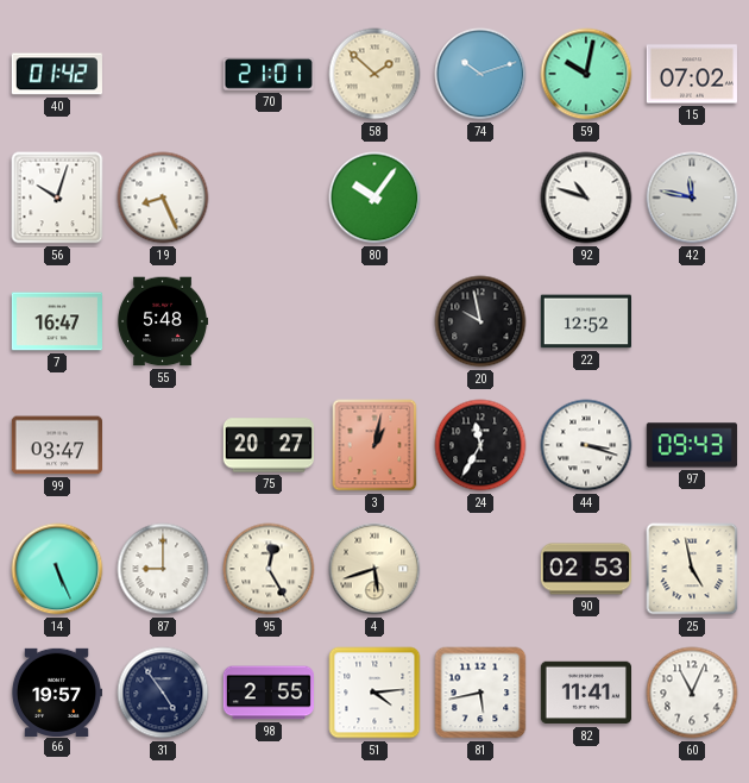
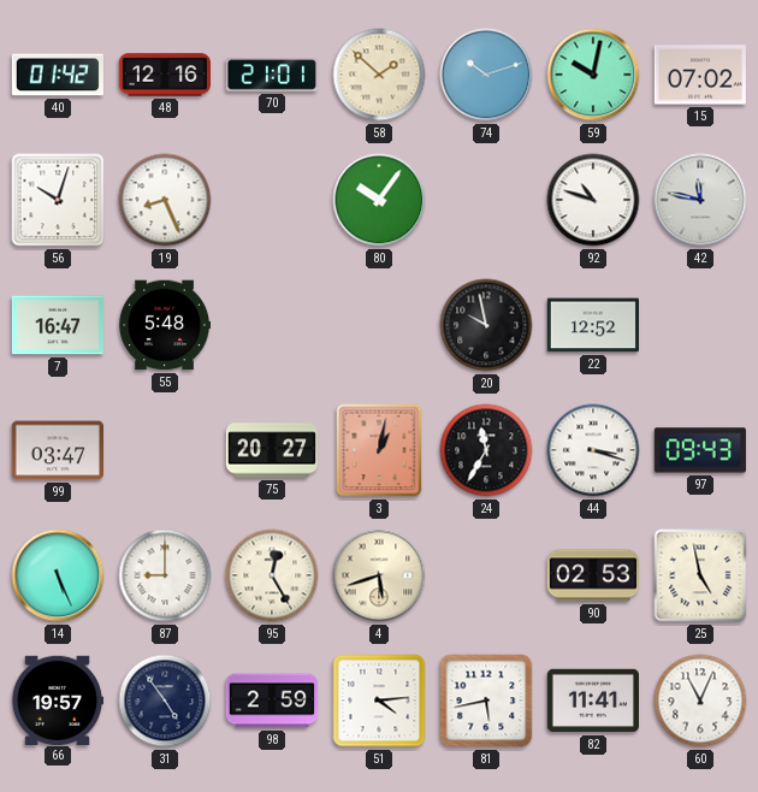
48: none -> 12:16 (164, 75)
98: 2:55 -> 2:59 (271, 701)
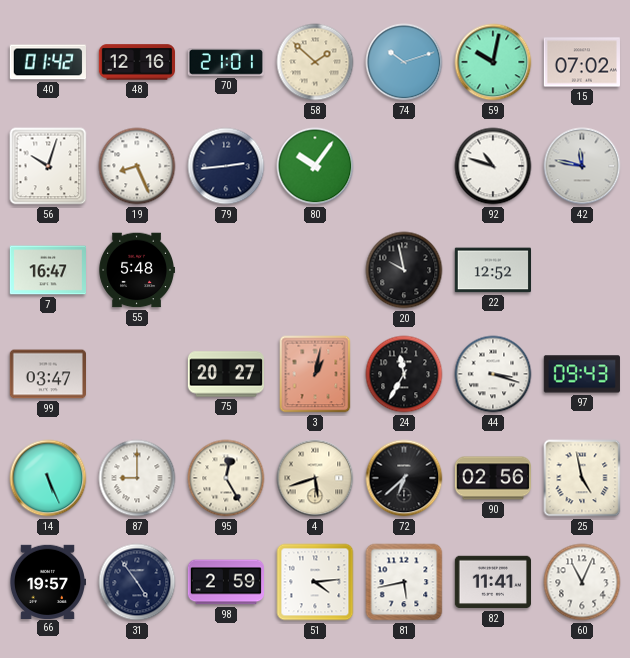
79: none -> 2:44 (226, 166)
72: none -> 6:38 (404, 478)
90: 02:53 -> 02:56 (492, 478)
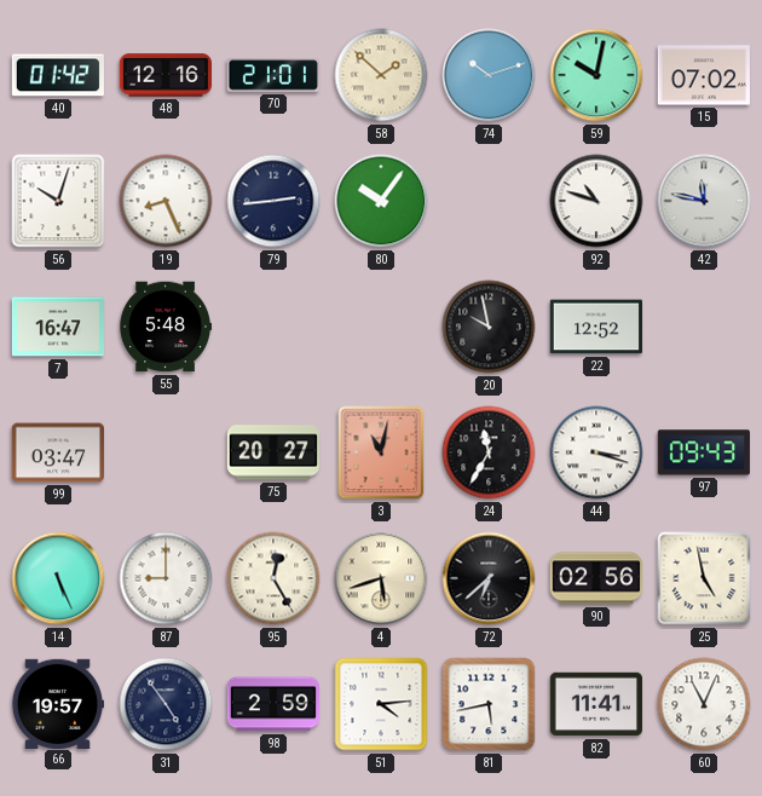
3: 1:02 -> 11:02 (381, 452)
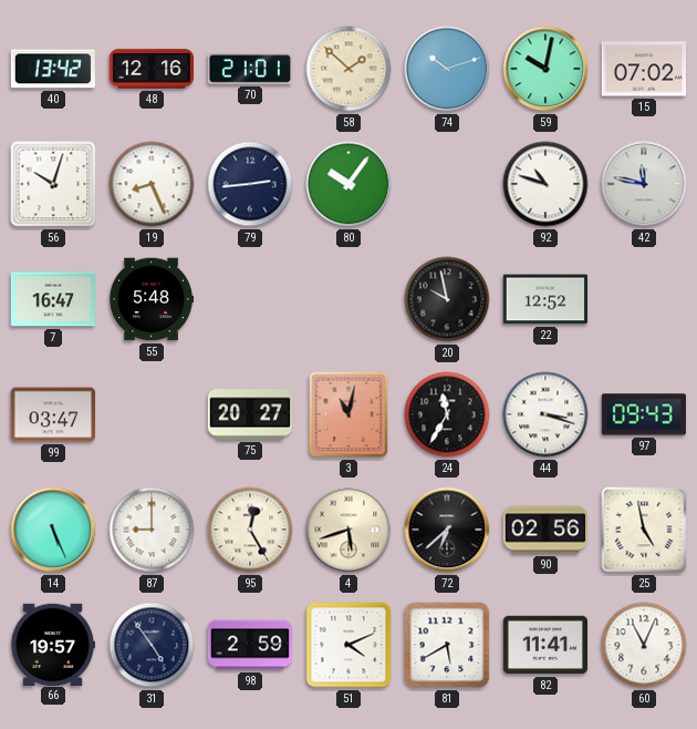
40: 01:42 -> 13:42 (53, 69)
51: 4:14 -> 4:11 (348, 645)
81: 5:43 -> 5:40 (447, 645)
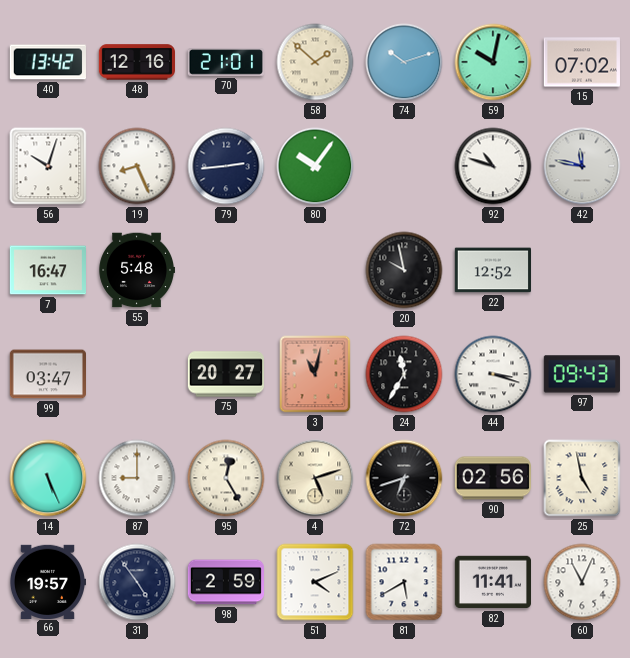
4: 5:42 -> 5:12 (315, 478)
72: 6:38 -> 6:42 (404, 478)
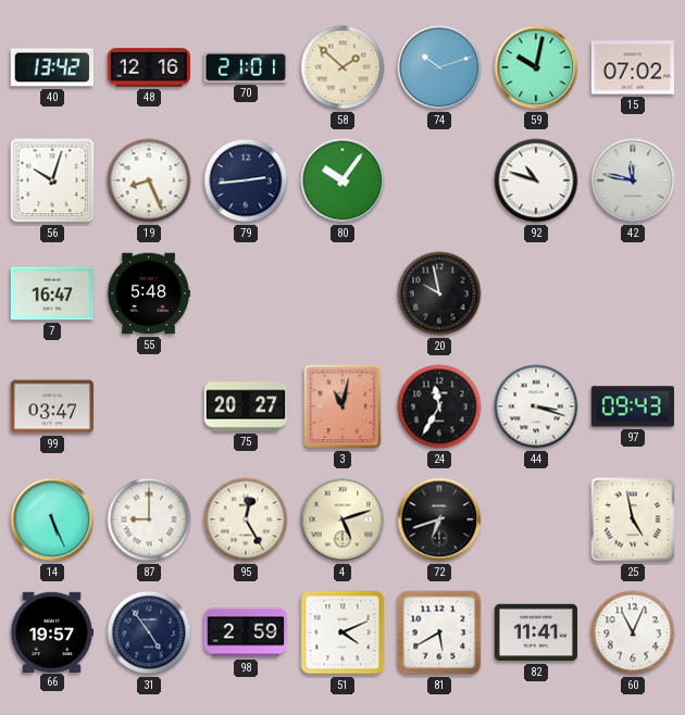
22: 12:52 -> none (492, 270)
90: 02:56 -> none (492, 478)
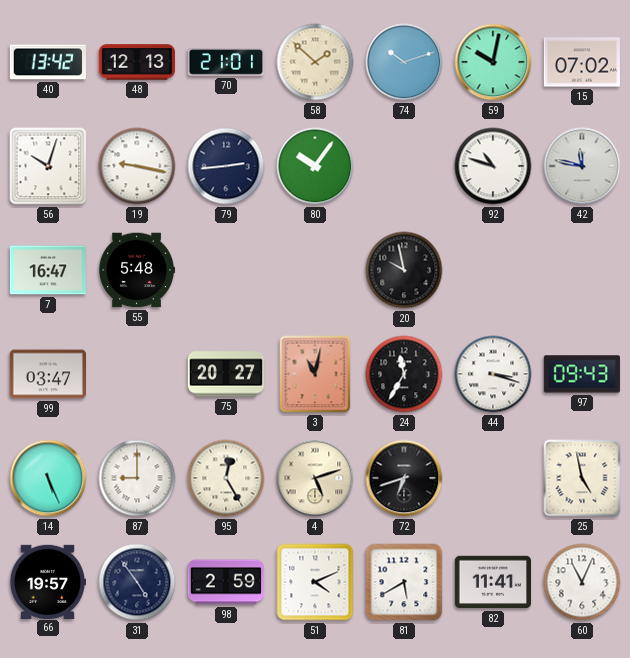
48: 12:16 -> 12:13 (136, 62)
19: 8:26 -> 9:17 (137, 166)
